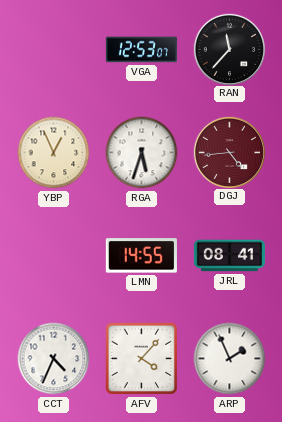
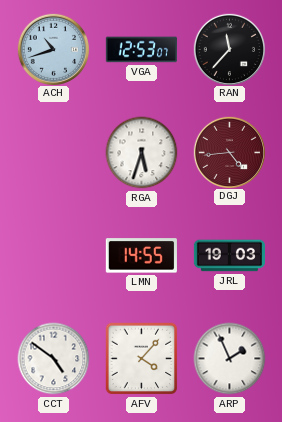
ACH: none -> 10:42 (53, 49)
YBP: 12:56 -> none (54, 153)
JRL: 08:41 -> 19:03 (229, 256)
CCT: 4:34 -> 4:51 (54, 359)
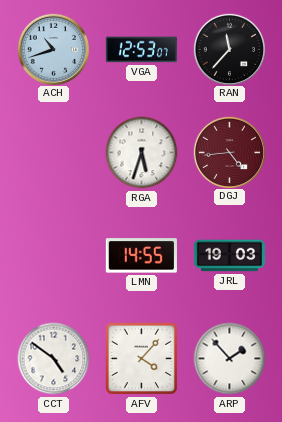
ARP: 1:56 -> 1:53 (230, 359)
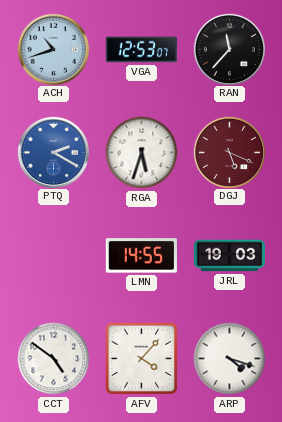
PTQ: none -> 2:20 (53, 152)
DGJ: 4:44 -> 5:19 (229, 152)
ARP: 1:53 -> 4:18 (230, 359)
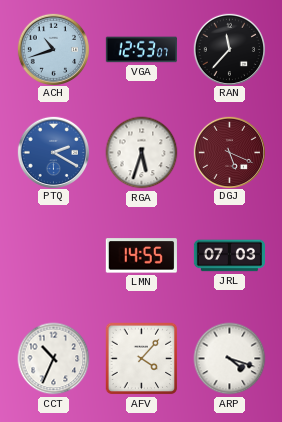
JRL: 19:03 -> 07:03 (229, 256)
CCT: 4:51 -> 10:34 (54, 359)
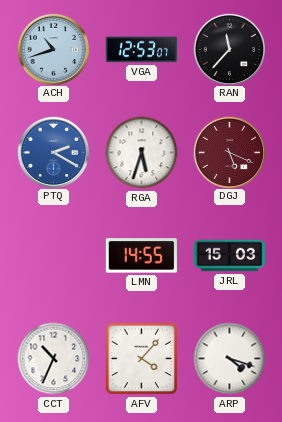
JRL: 07:03 -> 15:03 (229, 256)
